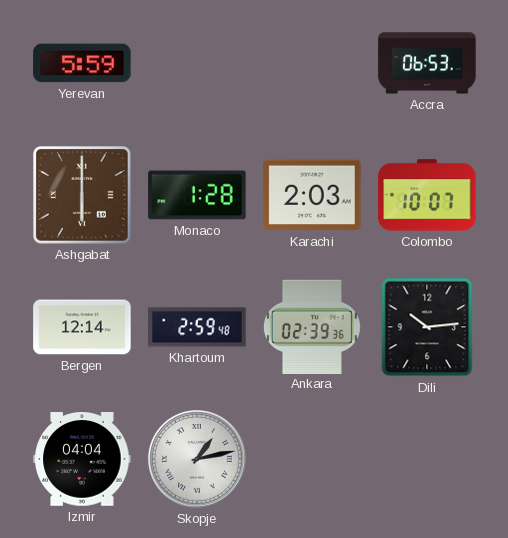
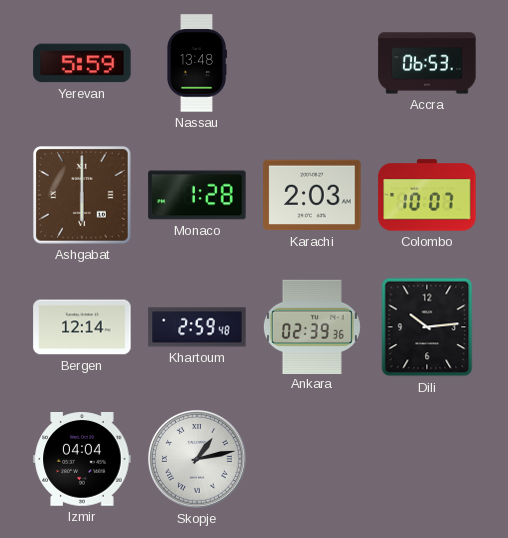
Nassau: none -> 13:48 (197, 63)
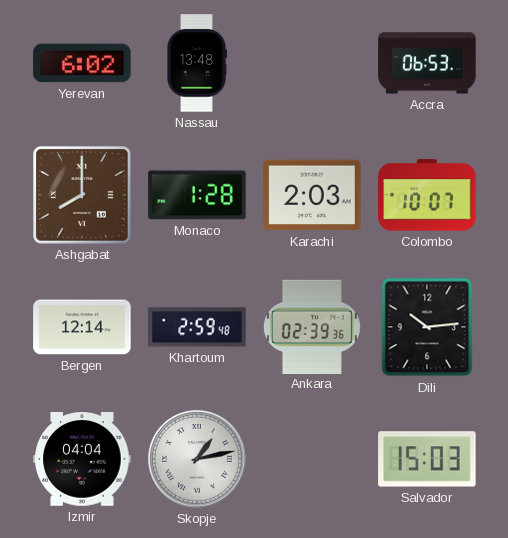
Yerevan: 5:59 -> 6:02 (82, 63)
Ashgabat: 6:00 -> 8:00 (82, 195)
Salvador: none -> 15:03 (427, 459)
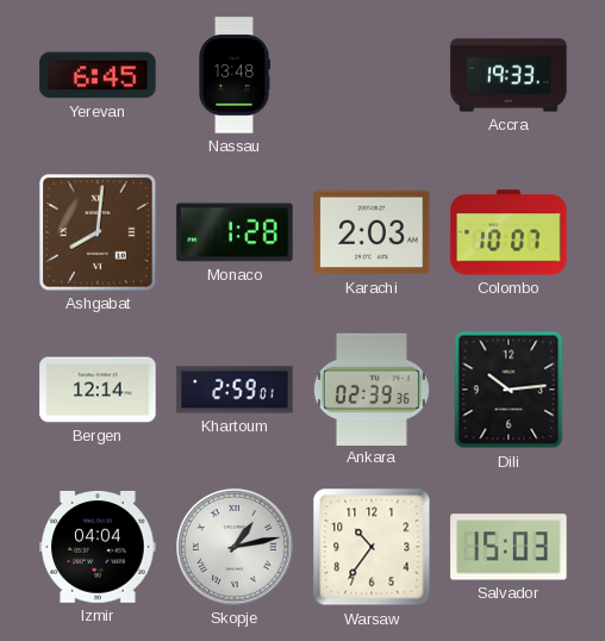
Yerevan: 6:02 -> 6:45 (98, 75)
Accra: 06:53 -> 19:33 (509, 75)
Ashgabat: 8:00 -> 8:01 (98, 232)
Khartoum: 2:59:48 -> 2:59:01 (235, 390)
Warsaw: none -> 10:36 (372, 547)
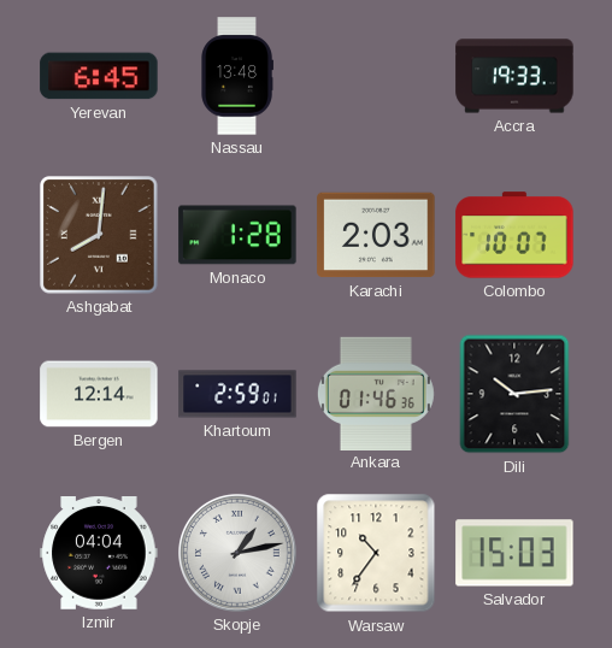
Ankara: 02:39 -> 01:46 (376, 393)
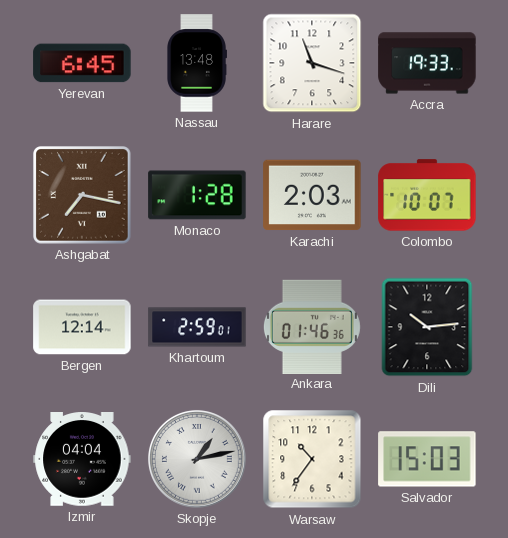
Harare: none -> 11:18 (312, 63)
Ashgabat: 8:01 -> 7:17 (82, 195)
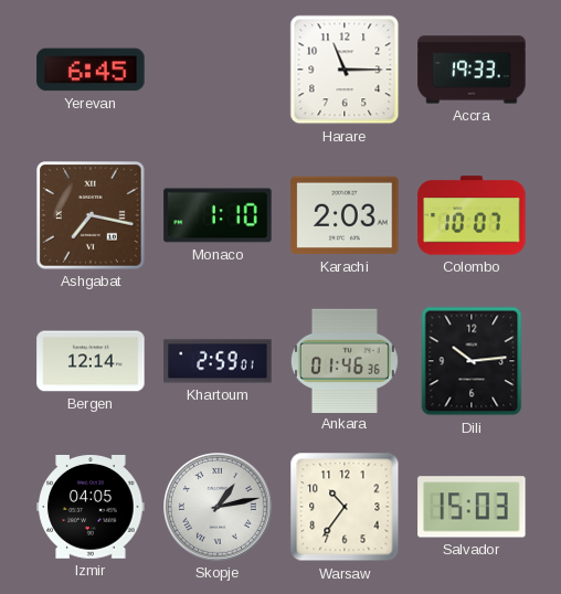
Nassau: 13:48 -> none (197, 63)
Harare: 11:18 -> 11:15 (345, 70)
Monaco: 1:28 -> 1:10 (218, 215)
Izmir: 04:04 -> 04:05 (91, 508)
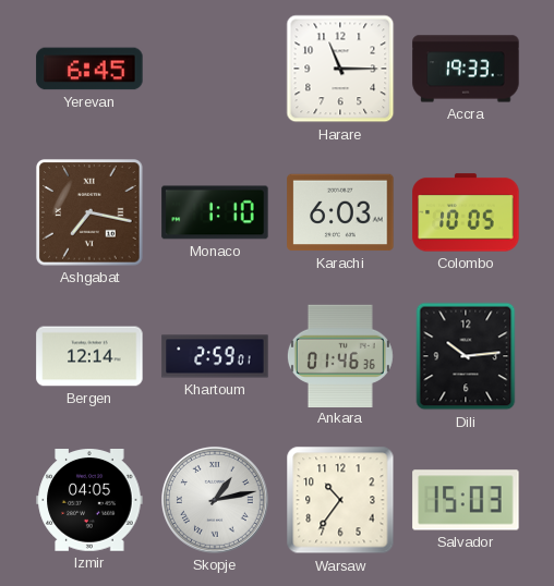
Karachi: 2:03 -> 6:03 (340, 212)
Colombo: 10:07 -> 10:05 (466, 212)
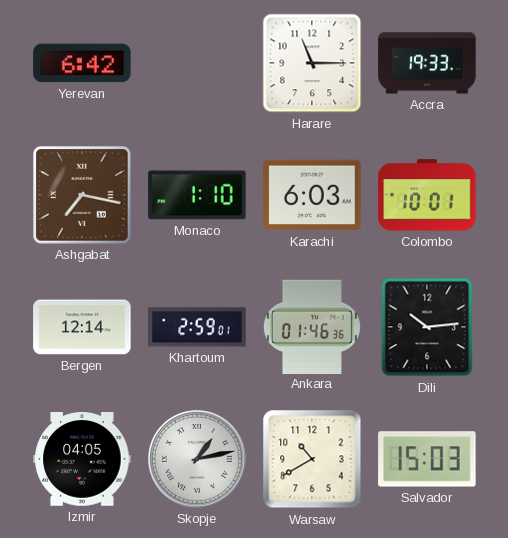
Yerevan: 6:45 -> 6:42 (82, 63)
Colombo: 10:05 -> 10:01 (427, 195)
Warsaw: 10:36 -> 10:40 (312, 459)
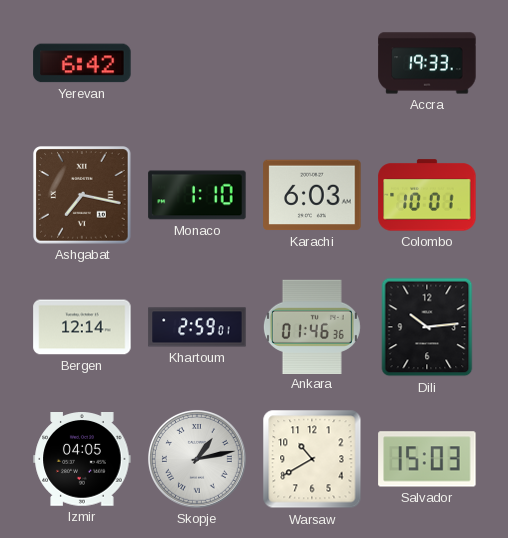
Harare: 11:15 -> none (312, 63)
